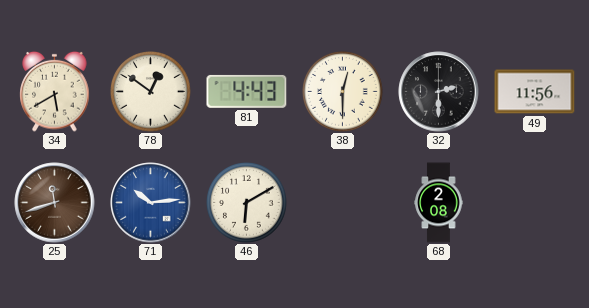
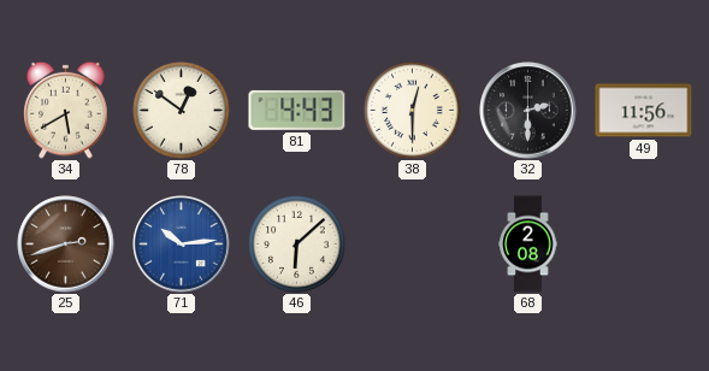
25: 11:42 -> 2:42 (66, 245)
46: 6:10 -> 6:08 (297, 245)
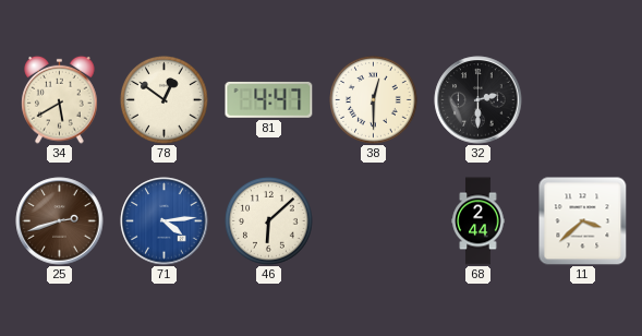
81: 4:43 -> 4:47 (269, 99)
49: 11:56 -> none (644, 111)
71: 10:14 -> 4:14 (165, 221)
68: 2:08 -> 2:44 (479, 221)
11: none -> 3:38 (583, 221)
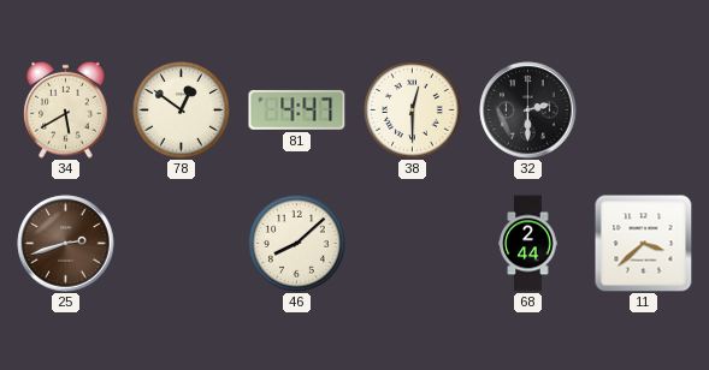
71: 4:14 -> none (165, 221)
46: 6:08 -> 8:08 (297, 244)
